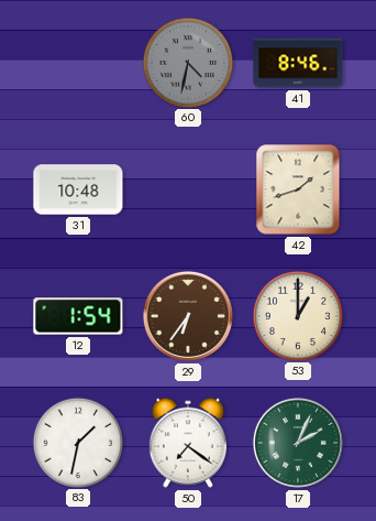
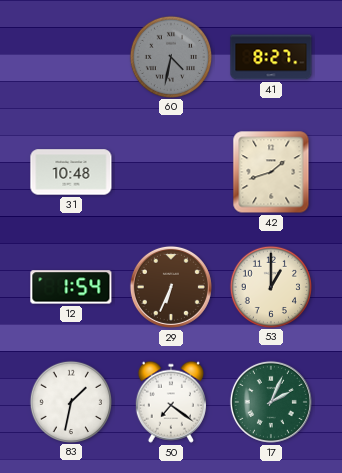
41: 8:46 -> 8:27 (271, 57)
29: 6:36 -> 6:34 (171, 287)
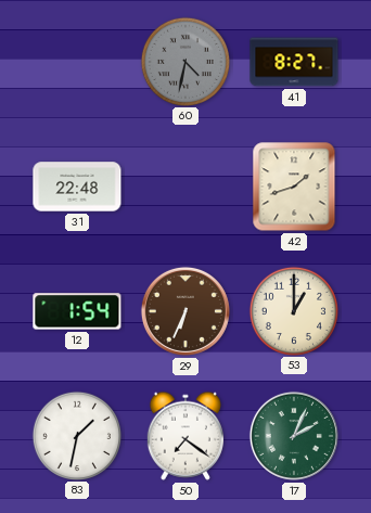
31: 10:48 -> 22:48 (77, 187)
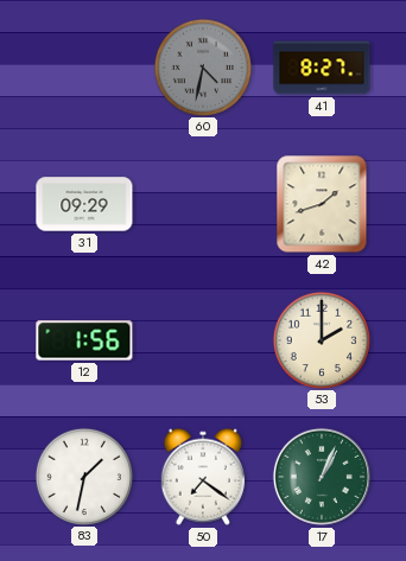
31: 22:48 -> 09:29 (84, 204)
12: 1:54 -> 1:56 (84, 340)
29: 6:34 -> none (185, 311)
53: 1:00 -> 2:00 (321, 339)
17: 2:04 -> 1:04 (322, 477)
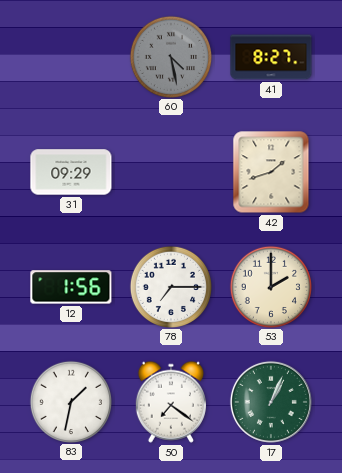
60: 4:32 -> 4:28 (170, 56)
78: none -> 7:15 (170, 286)
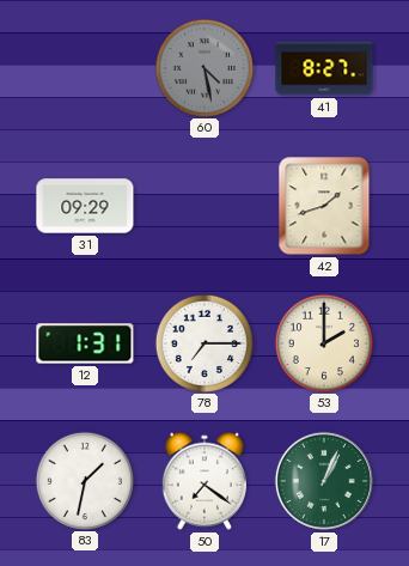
12: 1:56 -> 1:31 (85, 343)
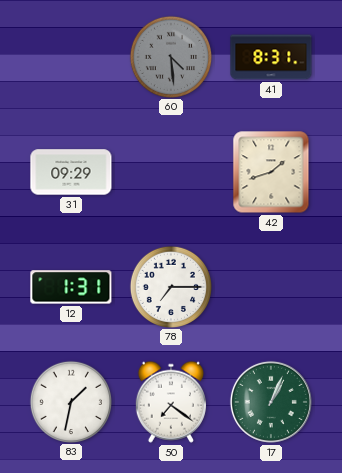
60: 4:28 -> 4:29 (170, 56)
41: 8:27 -> 8:31 (271, 57)
53: 2:00 -> none (323, 342)
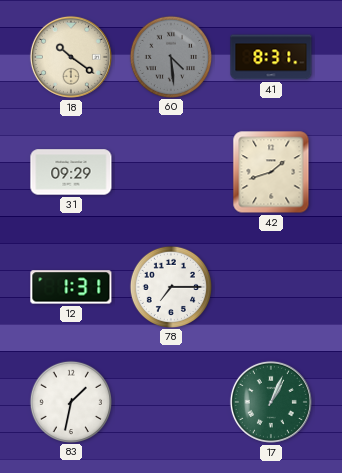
18: none -> 10:21 (71, 57)
50: 7:21 -> none (171, 402)
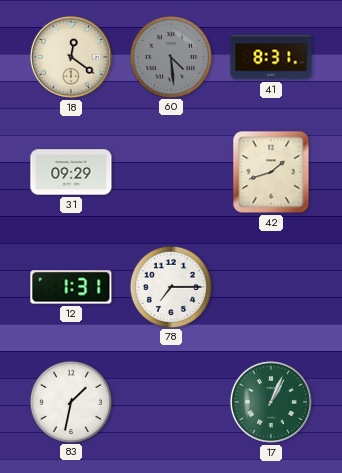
18: 10:21 -> 12:21 (71, 57)
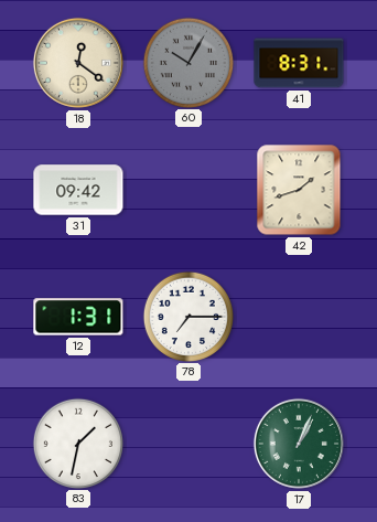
60: 4:29 -> 10:05 (187, 62)
31: 09:29 -> 09:42 (78, 190)
